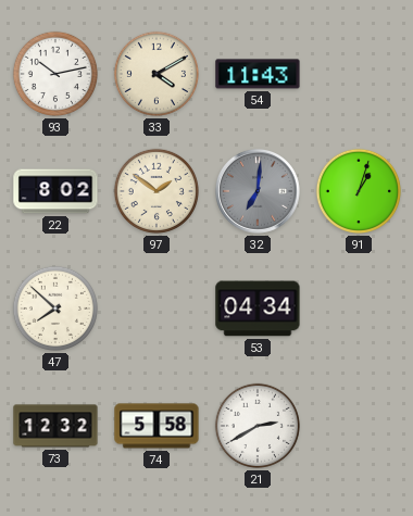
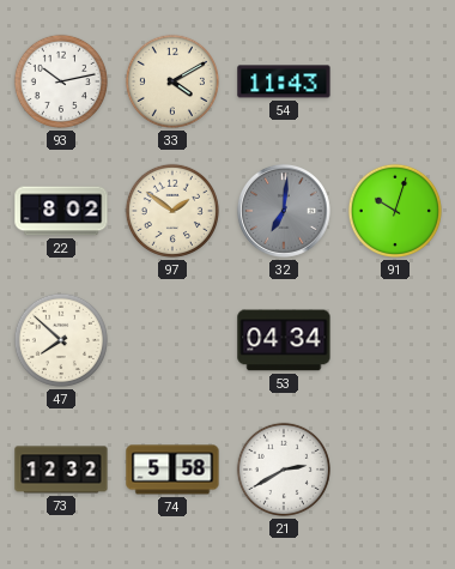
91: 1:03 -> 10:03 (395, 211)
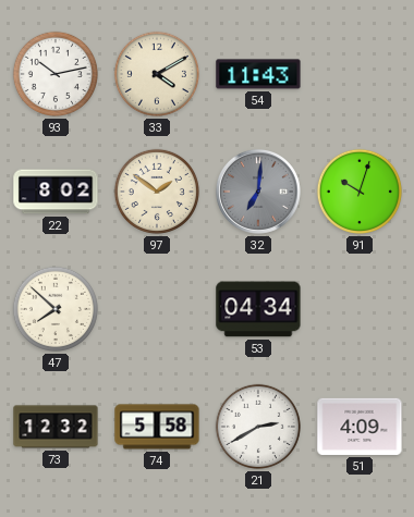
51: none -> 4:09 (360, 427)
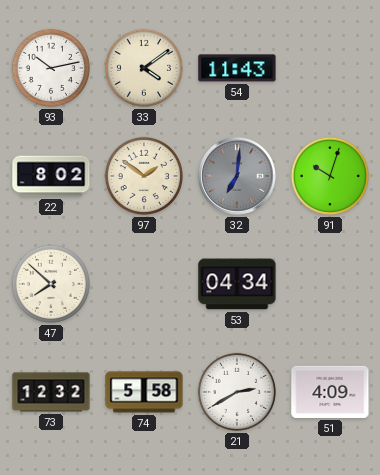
33: 4:10 -> 4:09 (144, 68)
